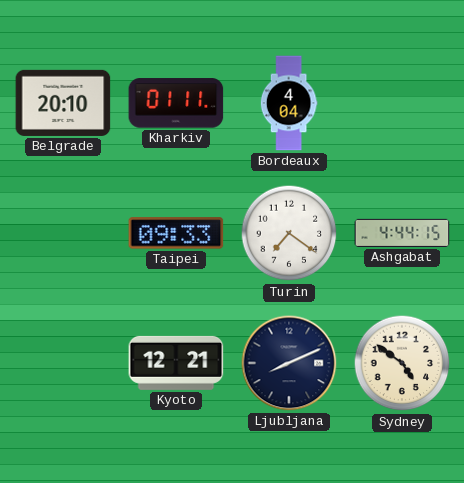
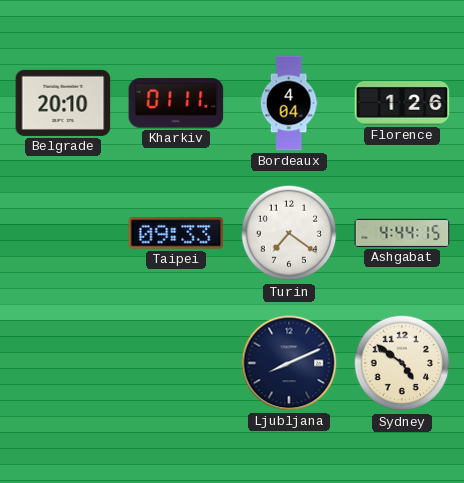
Florence: none -> 1:26 (402, 103)
Kyoto: 12:21 -> none (176, 363)
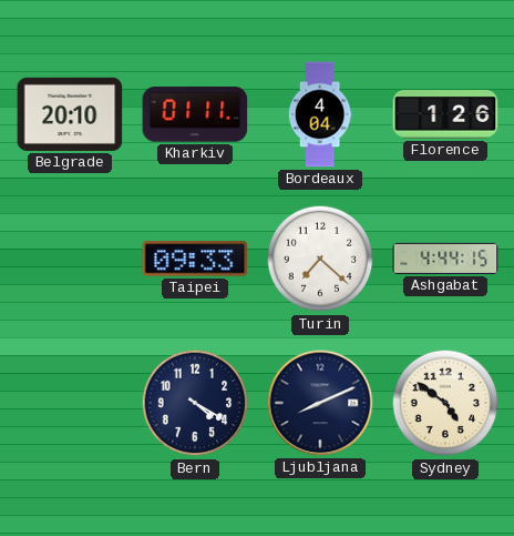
Turin: 7:21 -> 7:22 (320, 259)
Bern: none -> 4:20 (195, 403)
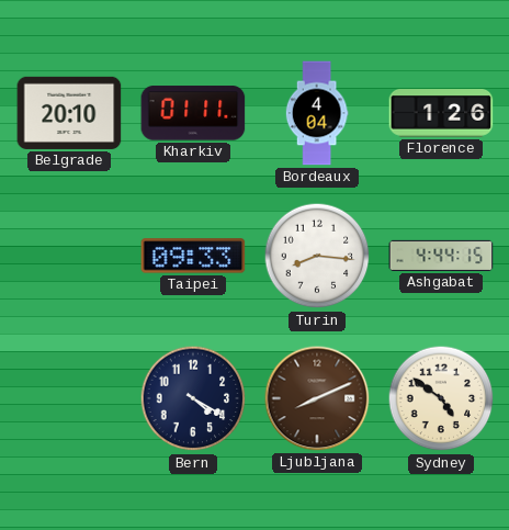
Turin: 7:22 -> 8:16 (317, 256)
Ljubljana dial: navy -> brown (317, 398)
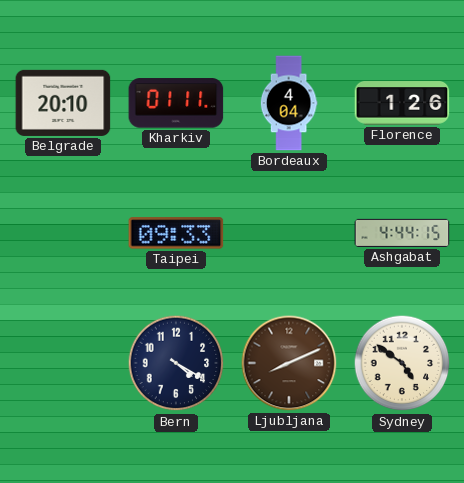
Turin: 8:16 -> none (317, 256)
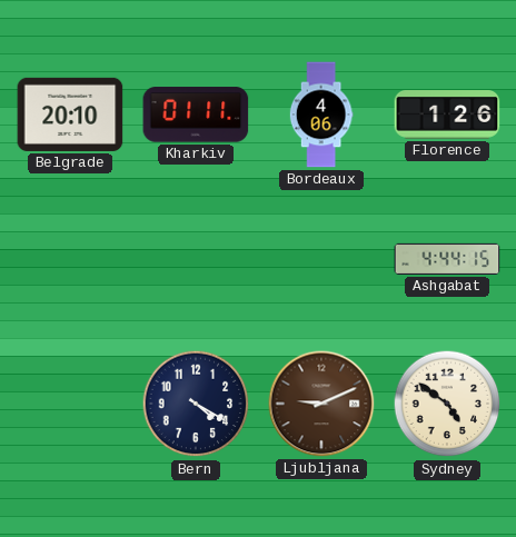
Bordeaux: 4:04 -> 4:06 (321, 115)
Taipei: 09:33 -> none (176, 233)
Ljubljana: 8:11 -> 9:11 (321, 404)
